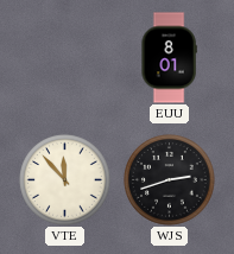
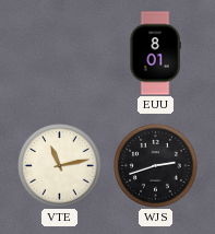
VTE: 11:53 -> 11:13 (60, 166)
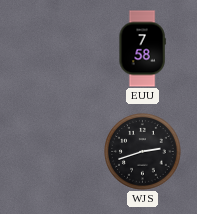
EUU: 8:01 -> 7:58 (142, 49)
VTE: 11:13 -> none (60, 166)
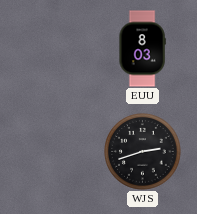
EUU: 7:58 -> 8:03 (142, 49)
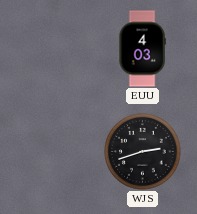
EUU: 8:03 -> 4:03 (142, 49)
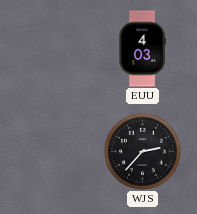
WJS: 2:42 -> 2:37 (143, 152)
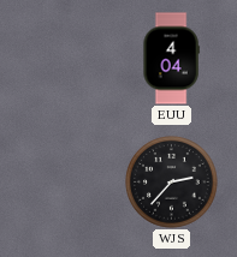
EUU: 4:03 -> 4:04 (171, 59)
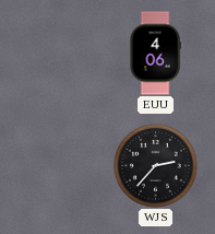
EUU: 4:04 -> 4:06 (155, 54)
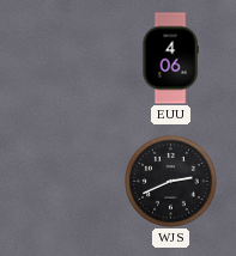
WJS: 2:37 -> 2:41 (171, 182)
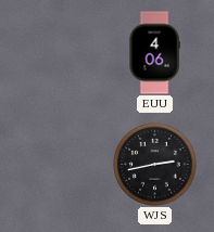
WJS: 2:41 -> 2:43 (155, 165)
